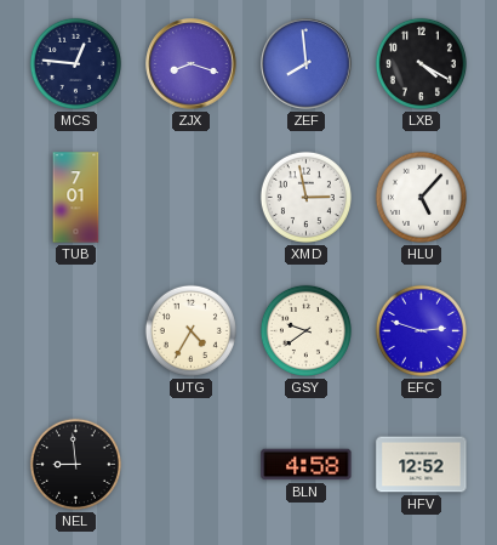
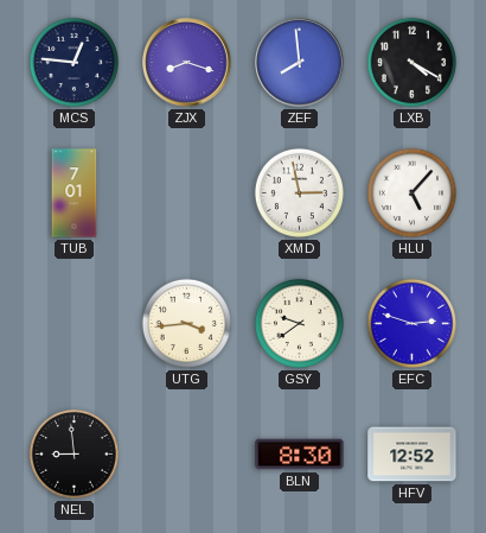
UTG: 4:35 -> 3:44 (186, 323)
BLN: 4:58 -> 8:30 (300, 455)
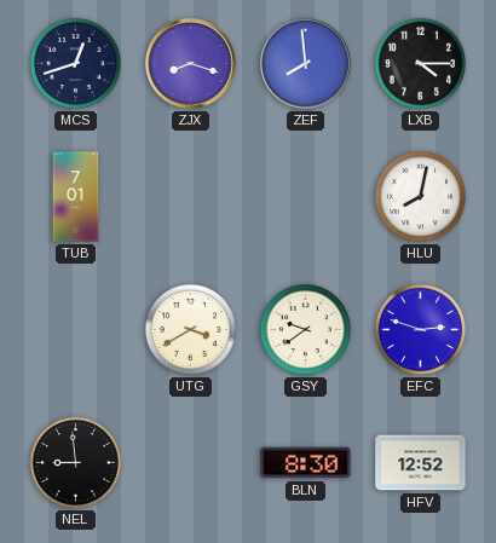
MCS: 12:46 -> 12:42 (75, 63)
LXB: 4:20 -> 4:15 (420, 63)
XMD: 2:58 -> none (299, 192)
HLU: 5:07 -> 8:02 (420, 196)
UTG: 3:44 -> 3:40 (190, 329)
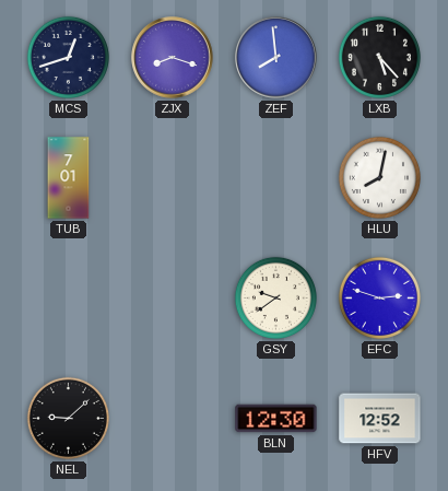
LXB: 4:15 -> 5:23 (379, 57)
UTG: 3:40 -> none (190, 329)
NEL: 8:59 -> 9:08 (68, 418)
BLN: 8:30 -> 12:30 (276, 419)
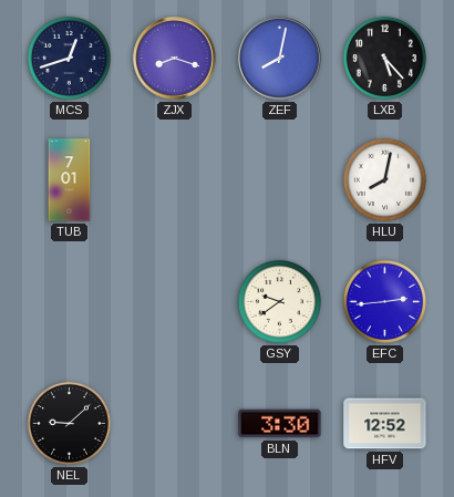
ZEF: 7:59 -> 8:02 (280, 59)
EFC: 2:48 -> 2:44 (384, 301)
BLN: 12:30 -> 3:30 (280, 424)
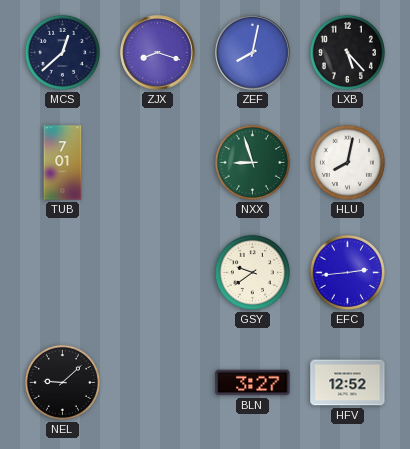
MCS: 12:42 -> 12:38 (62, 52)
NXX: none -> 8:57 (252, 162)
BLN: 3:30 -> 3:27 (253, 383)
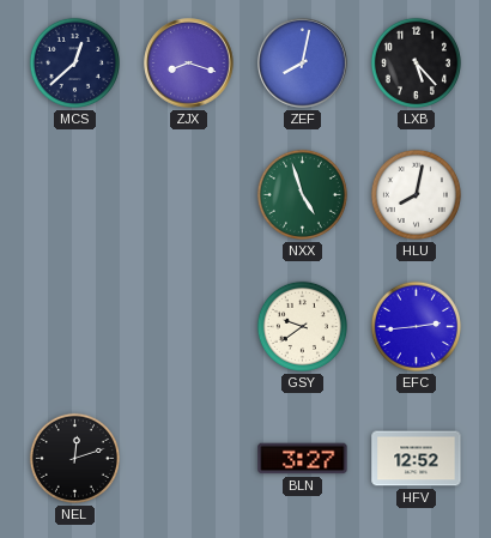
TUB: 7:01 -> none (63, 163)
NXX: 8:57 -> 4:57 (302, 194)
NEL: 9:08 -> 12:12 (74, 458)
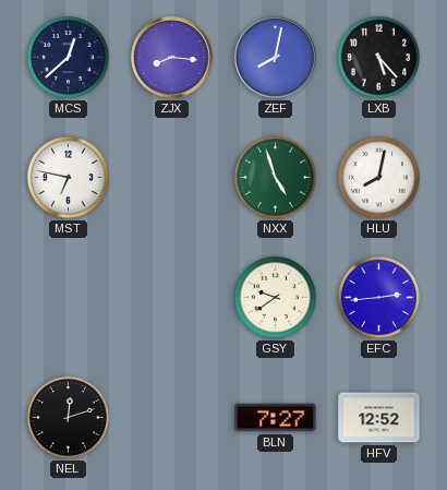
ZJX: 8:18 -> 8:16 (172, 58)
MST: none -> 6:47 (68, 177)
BLN: 3:27 -> 7:27 (276, 418)
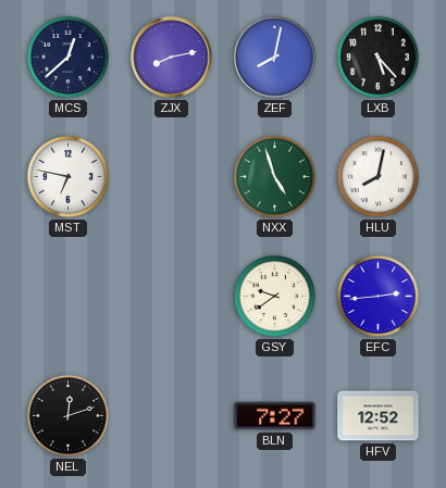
ZJX: 8:16 -> 8:13 (172, 58)
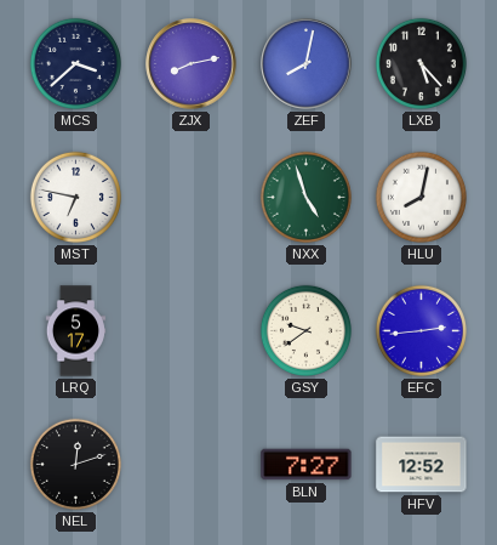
MCS: 12:38 -> 3:38 (75, 63)
LRQ: none -> 5:17 (76, 331)
